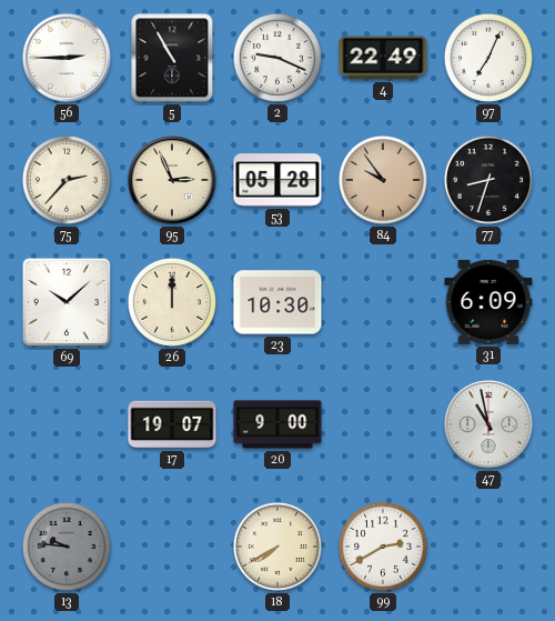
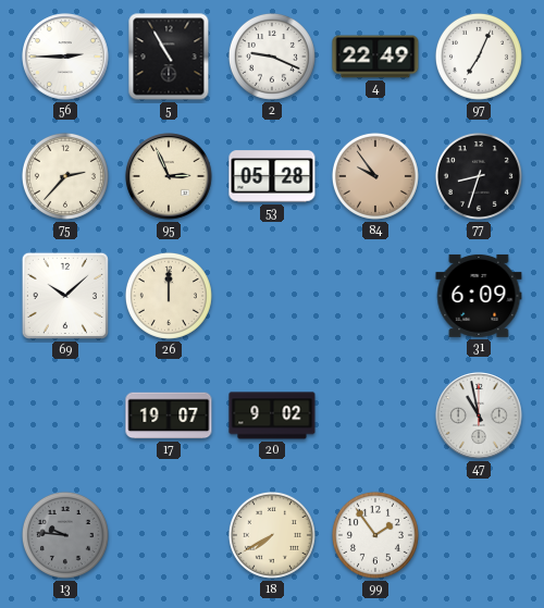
23: 10:30 -> none (277, 302)
20: 9:00 -> 9:02 (272, 415)
99: 2:40 -> 1:54 (375, 535)
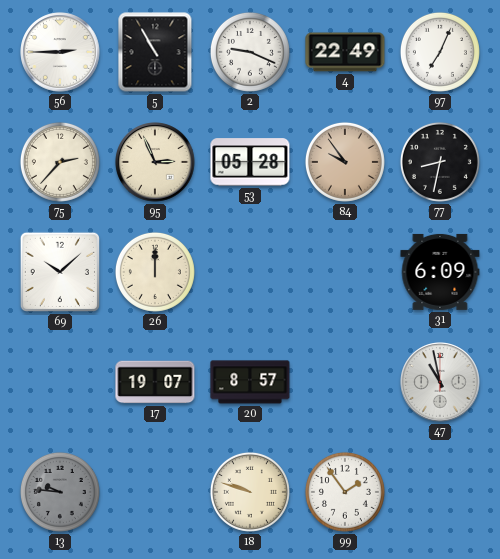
77: 8:33 -> 8:32 (440, 162)
20: 9:02 -> 8:57 (250, 382)
18: 7:40 -> 9:48 (250, 492)
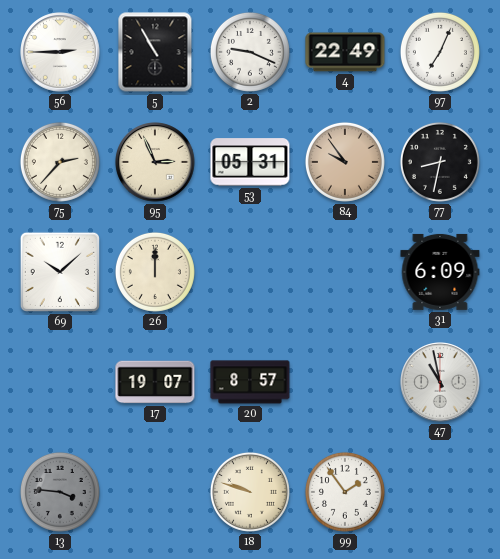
53: 05:28 -> 05:31 (250, 162)
13: 9:46 -> 3:46 (60, 492)
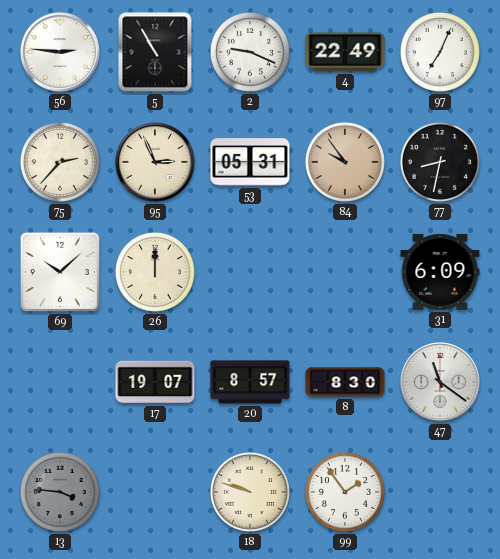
56: 2:45 -> 2:46 (60, 52)
8: none -> 8:30 (345, 382)
47: 10:58 -> 11:21 (440, 382)
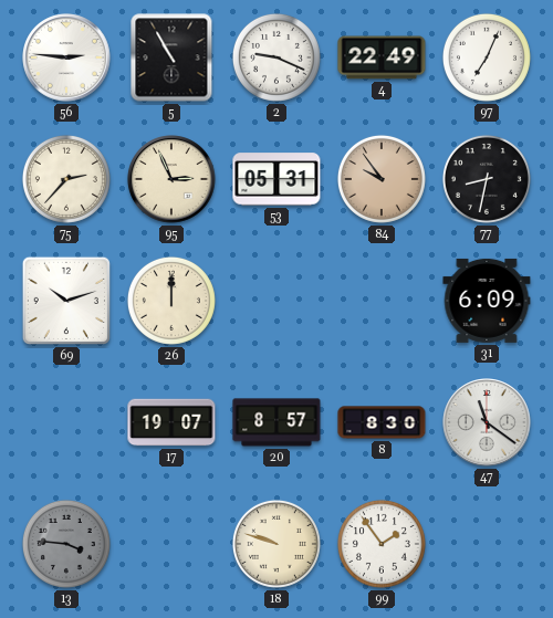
69: 10:08 -> 10:12 (66, 301)
